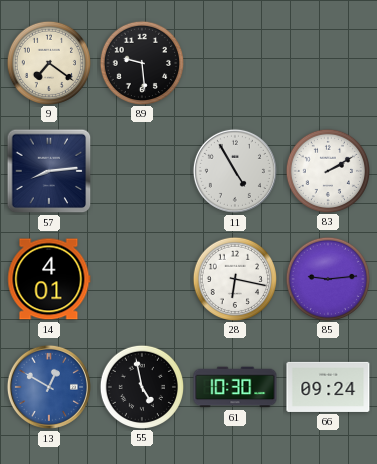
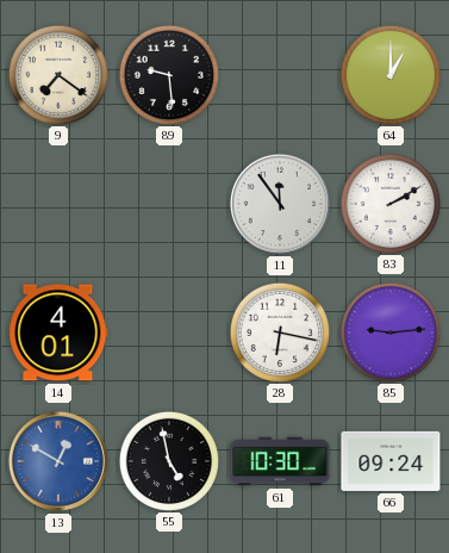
64: none -> 1:00 (389, 74)
57: 8:14 -> none (49, 171)
11: 4:55 -> 11:54 (280, 204)
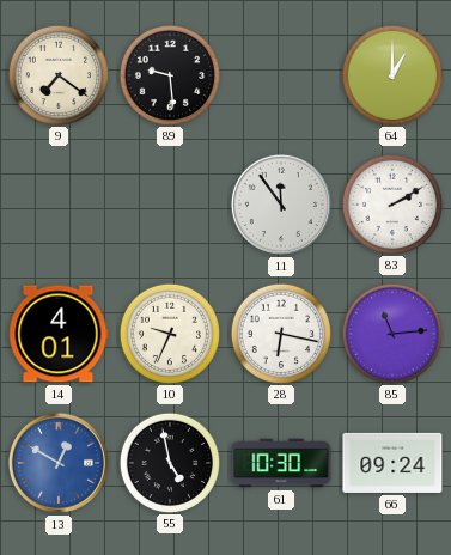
10: none -> 9:34 (169, 333)
85: 9:14 -> 11:14 (391, 333)
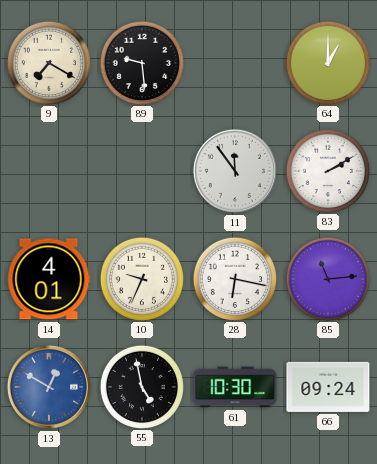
9: 7:21 -> 7:20 (48, 62)
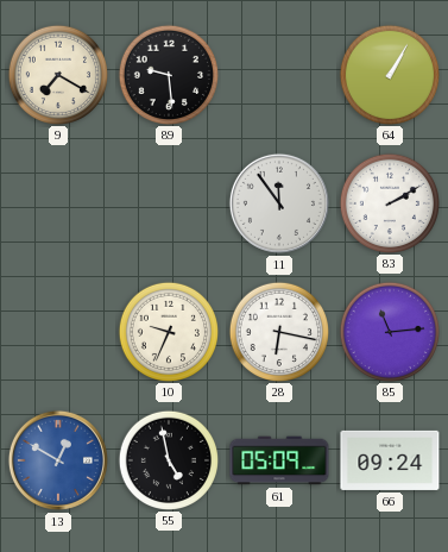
64: 1:00 -> 1:05 (389, 74)
14: 4:01 -> none (49, 279)
61: 10:30 -> 05:09 (279, 460)
